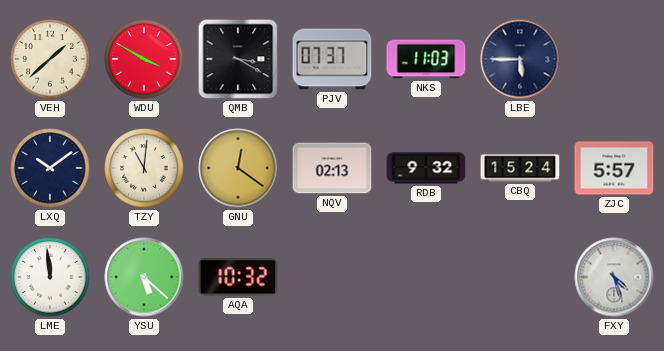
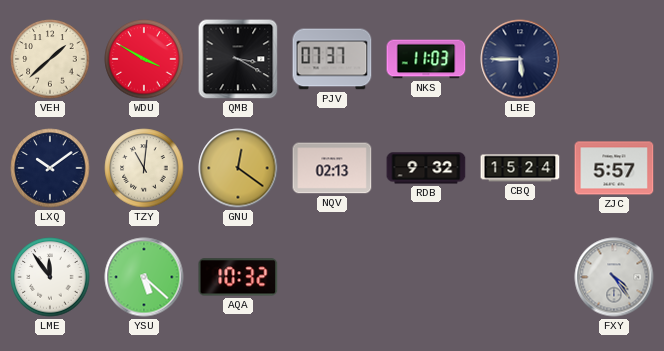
LME: 11:59 -> 11:54 (50, 277)
FXY: 4:27 -> 4:24 (614, 277)
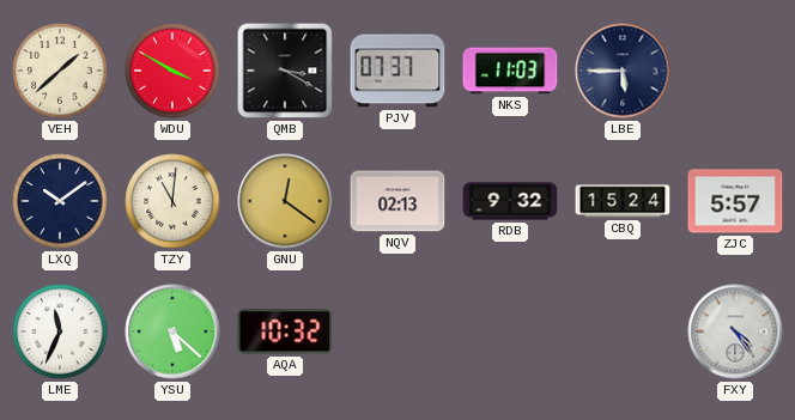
LME: 11:54 -> 11:34 (60, 331)
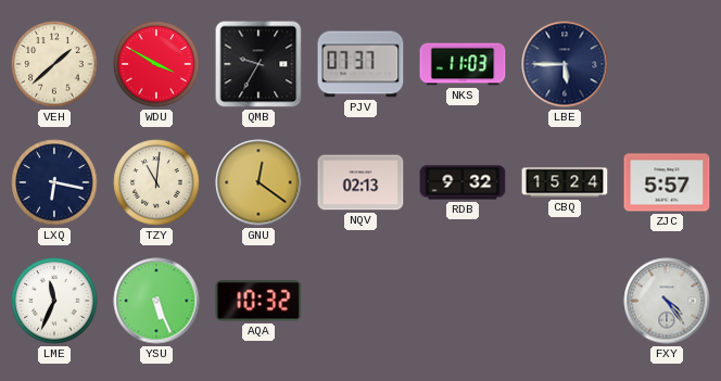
QMB: 3:20 -> 9:35 (258, 64)
LXQ: 10:09 -> 6:17 (54, 182)
YSU: 5:22 -> 5:26 (156, 301)
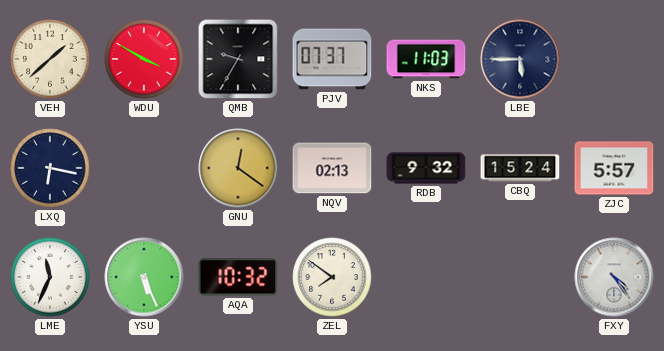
TZY: 11:01 -> none (156, 182)
ZEL: none -> 7:51 (332, 277)
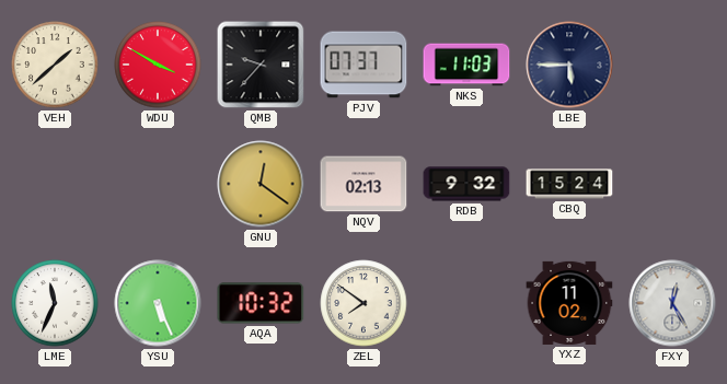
QMB: 9:35 -> 9:37 (261, 65)
LXQ: 6:17 -> none (50, 168)
ZJC: 5:57 -> none (614, 168)
YXZ: none -> 11:02 (569, 303)
FXY: 4:24 -> 12:25 (672, 303)
